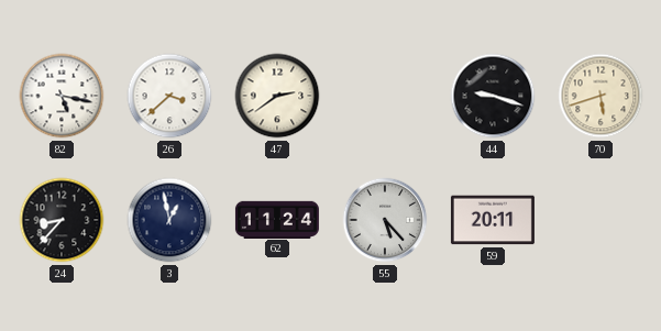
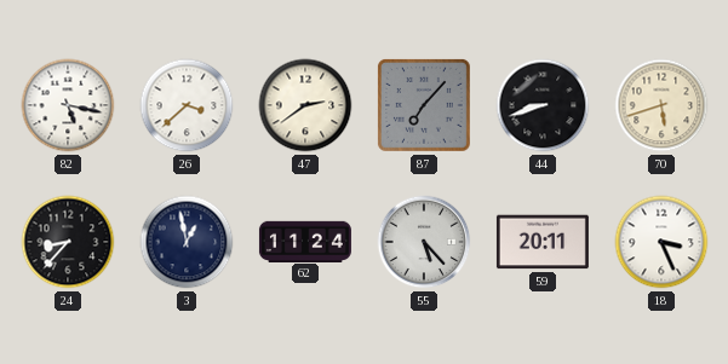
87: none -> 7:07 (424, 105)
44: 9:18 -> 8:42 (543, 105)
18: none -> 3:26 (661, 242)
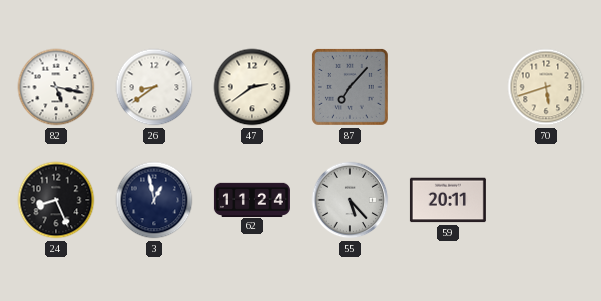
26: 3:38 -> 8:39 (154, 87)
44: 8:42 -> none (543, 105)
24: 8:37 -> 8:26 (56, 200)
18: 3:26 -> none (661, 242)
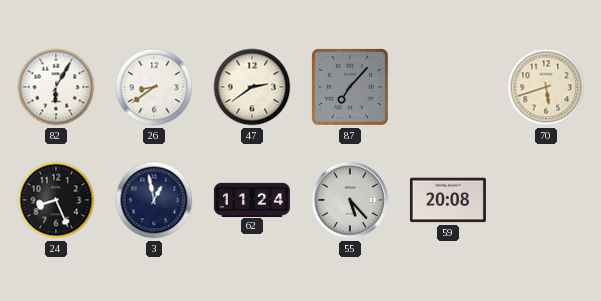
82: 5:17 -> 6:05 (56, 87)
59: 20:11 -> 20:08 (448, 200)
